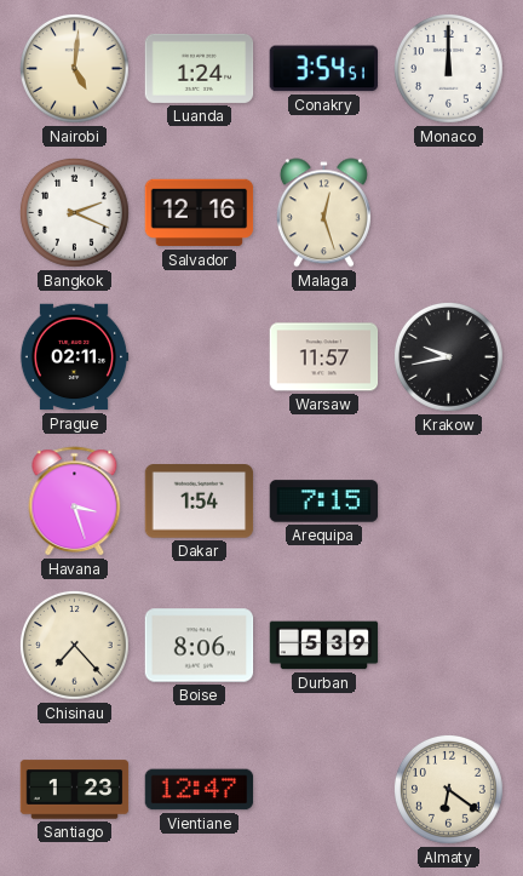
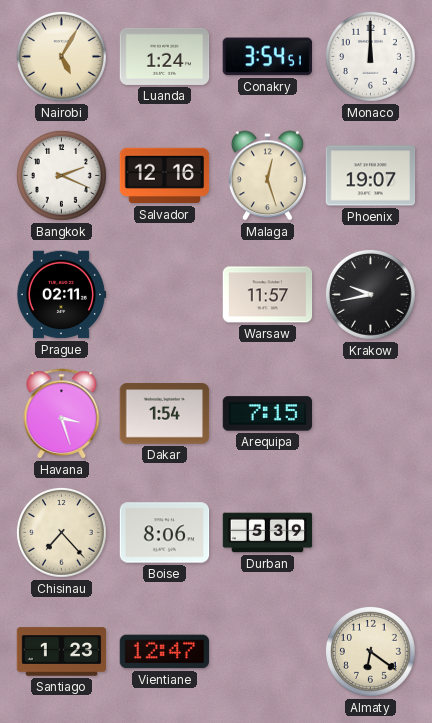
Nairobi: 5:01 -> 5:05 (61, 56)
Phoenix: none -> 19:07 (371, 176)
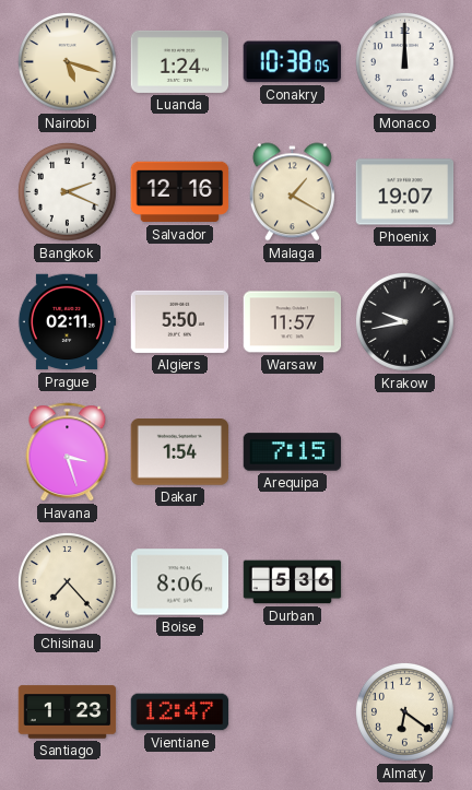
Nairobi: 5:05 -> 5:18 (67, 61)
Conakry: 3:54 -> 10:38 (292, 62)
Malaga: 12:27 -> 1:20 (292, 192)
Algiers: none -> 5:50 (180, 321)
Durban: 5:39 -> 5:36 (293, 582)
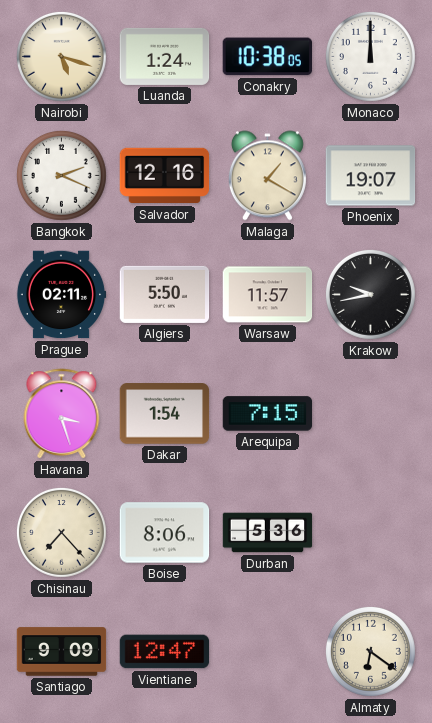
Santiago: 1:23 -> 9:09 (62, 652)
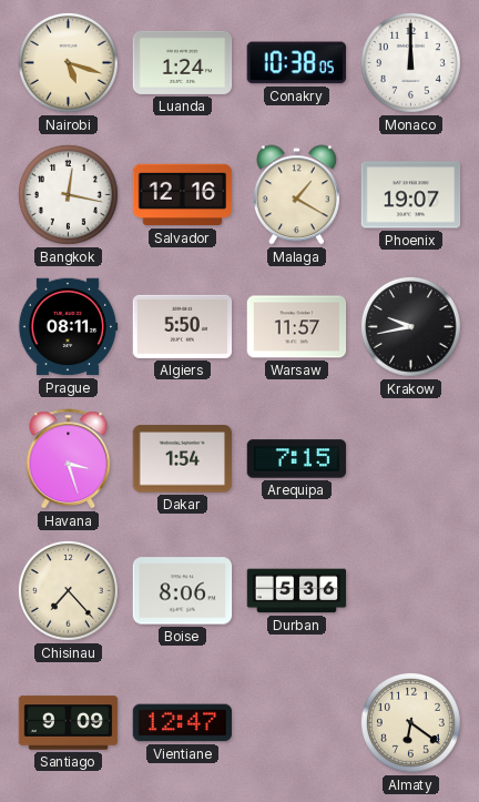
Bangkok: 2:19 -> 12:17 (68, 194)
Prague: 02:11 -> 08:11 (68, 327)
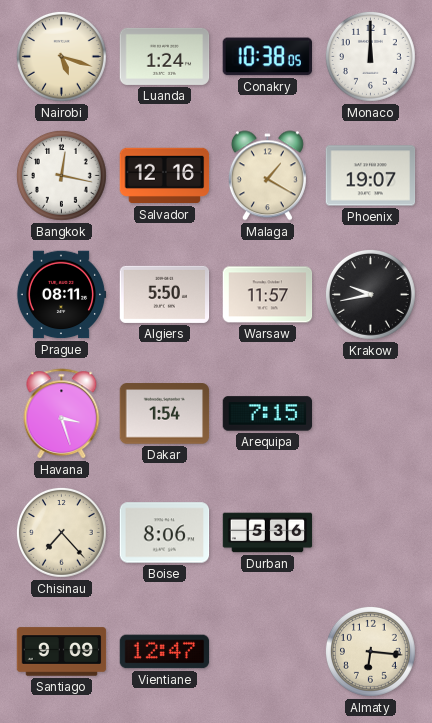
Almaty: 6:21 -> 6:16 (370, 651)
